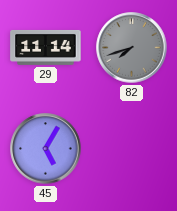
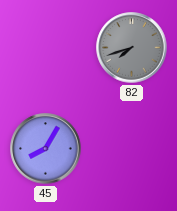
29: 11:14 -> none (46, 47)
45: 5:05 -> 8:05 (46, 149)
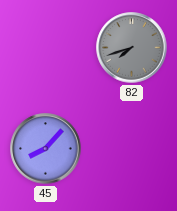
45: 8:05 -> 8:07 (46, 149)
